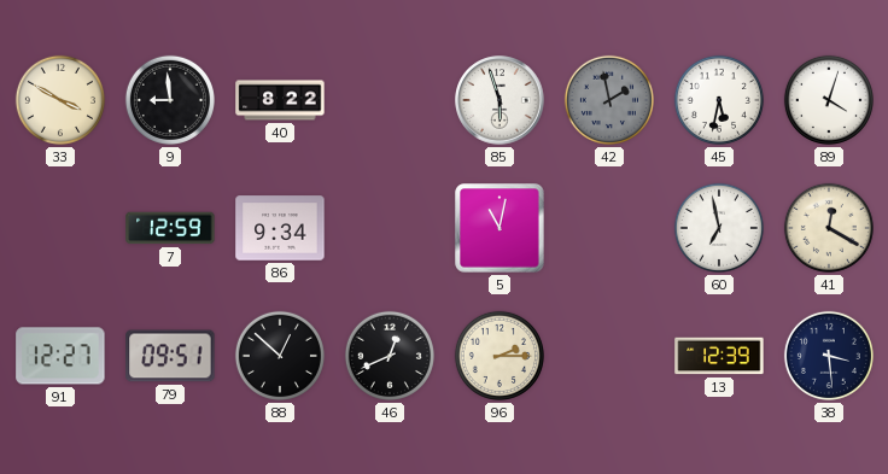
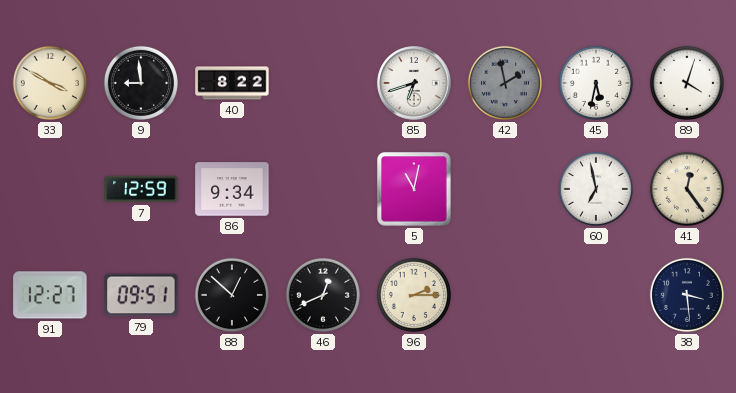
85: 5:57 -> 6:42 (414, 83)
41: 12:20 -> 12:24 (687, 189)
13: 12:39 -> none (719, 356)
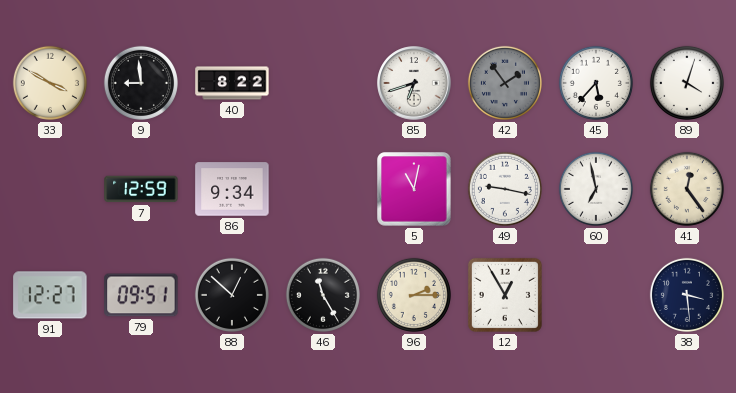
42: 1:58 -> 1:54 (505, 83)
45: 5:32 -> 5:37 (596, 83)
49: none -> 9:17 (505, 189)
46: 12:41 -> 11:25 (323, 295)
12: none -> 12:55 (505, 295)
